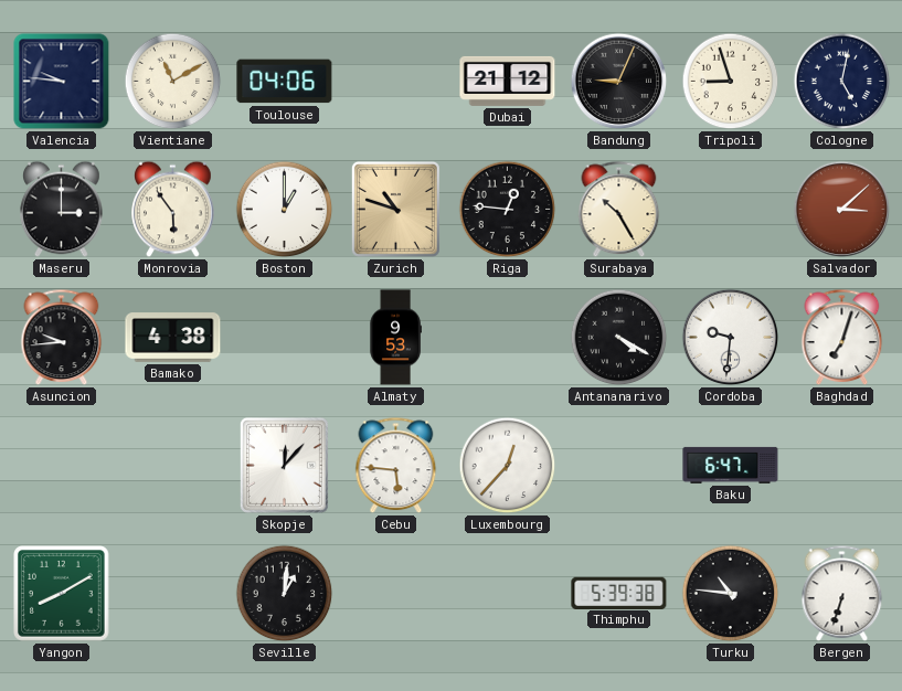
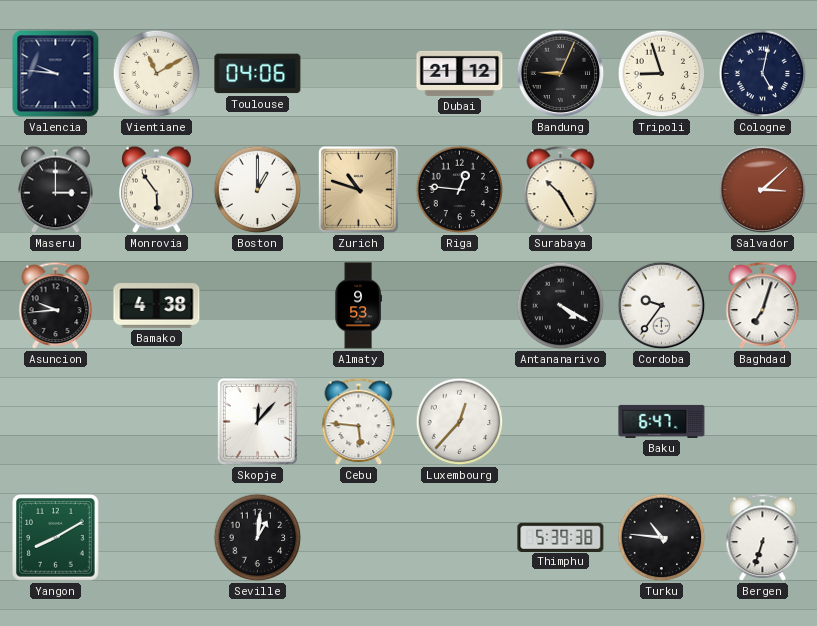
Cordoba: 9:31 -> 9:36 (662, 306)
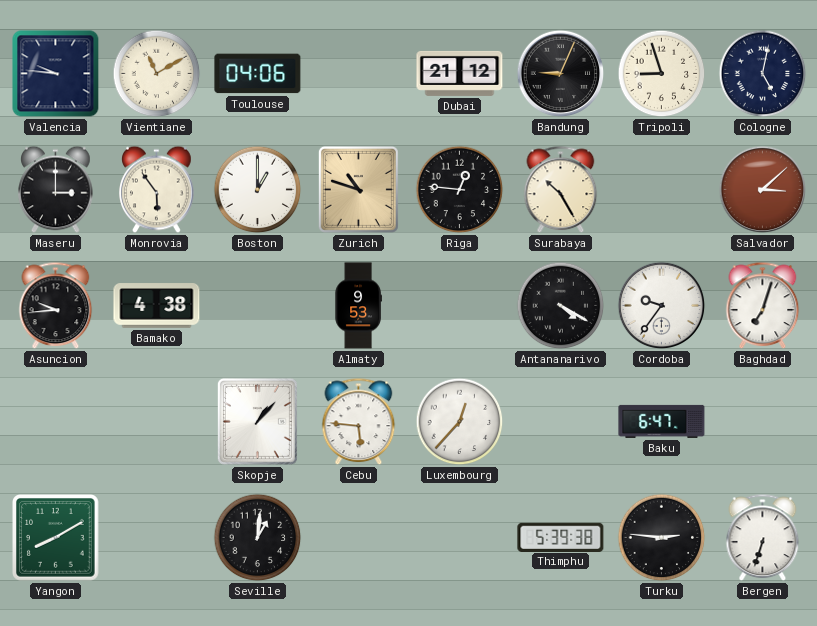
Skopje: 12:07 -> 1:07 (257, 421)
Turku: 10:46 -> 2:46 (662, 538)
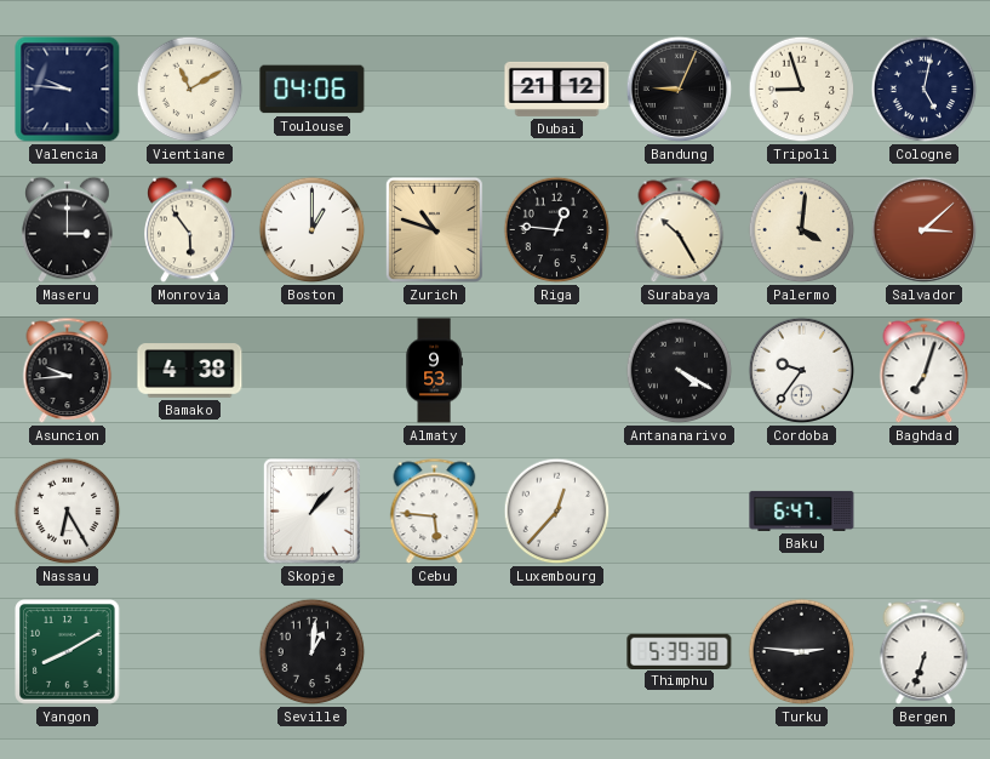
Palermo: none -> 4:01 (802, 230)
Nassau: none -> 6:25 (68, 512)
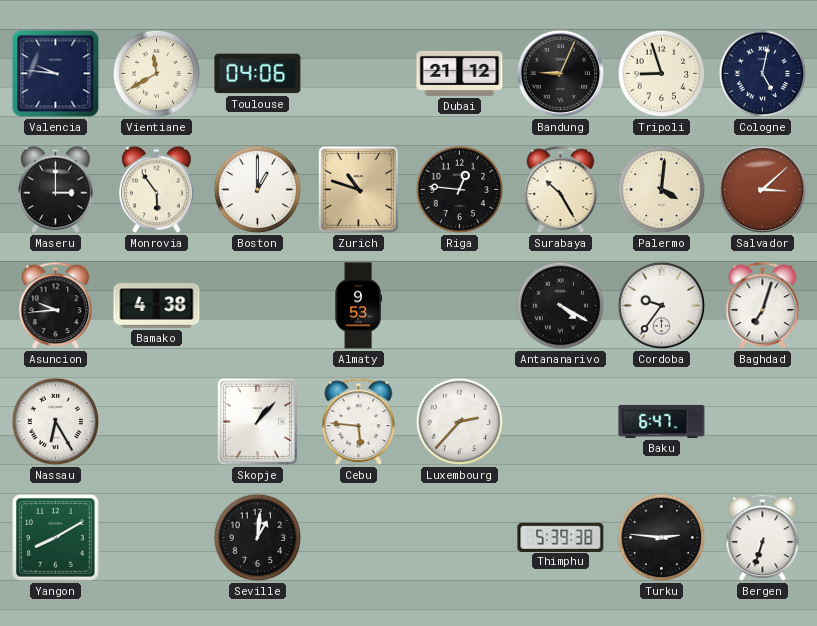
Vientiane: 11:10 -> 11:40 (157, 74)
Luxembourg: 12:37 -> 2:37 (460, 422)
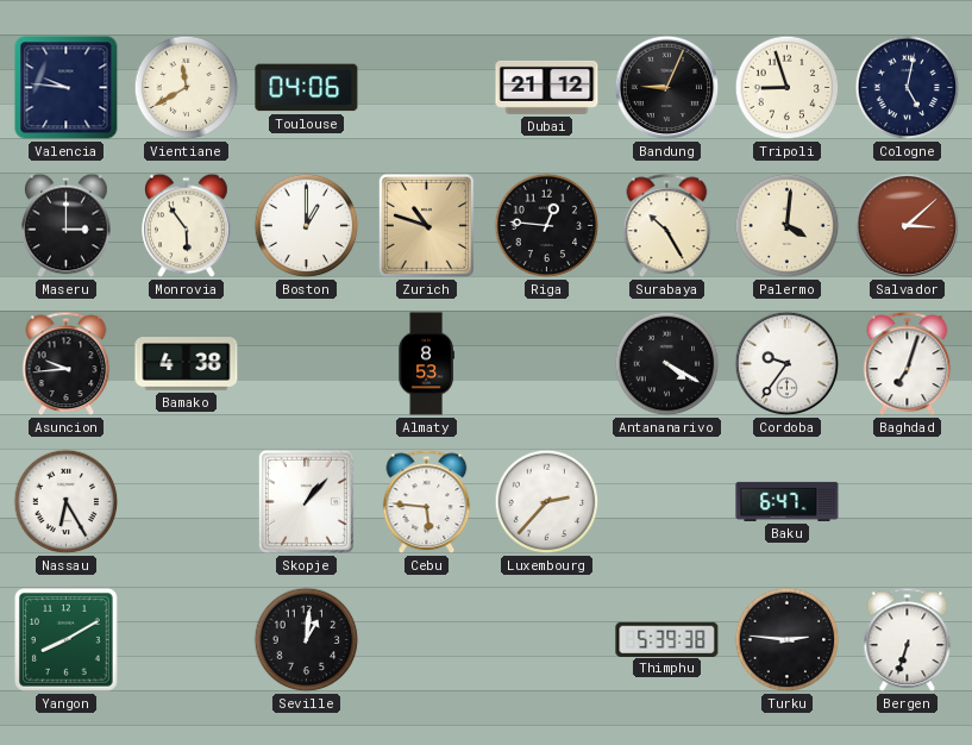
Almaty: 9:53 -> 8:53 (426, 364)
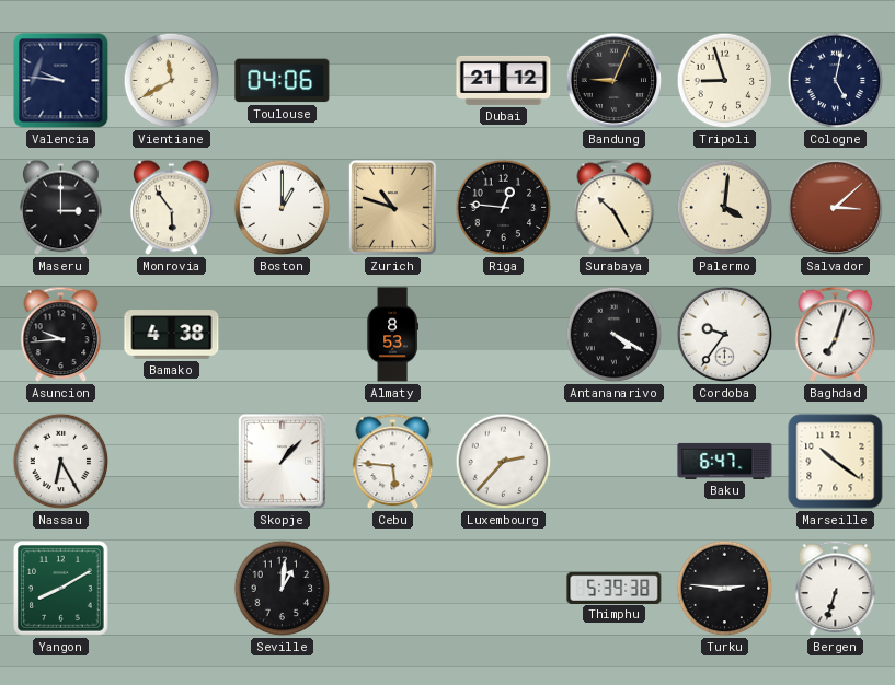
Marseille: none -> 10:21 (836, 462)
